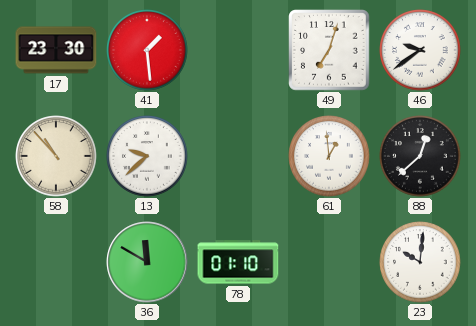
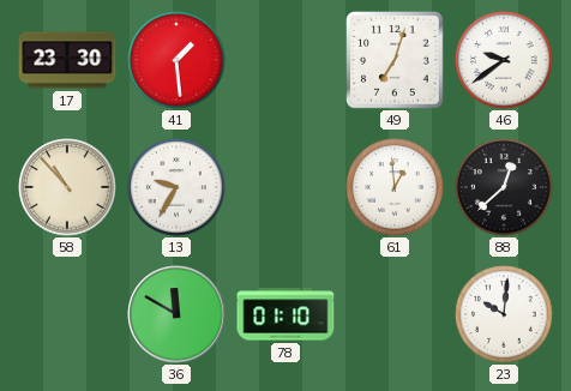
13: 9:38 -> 9:35 (176, 187)
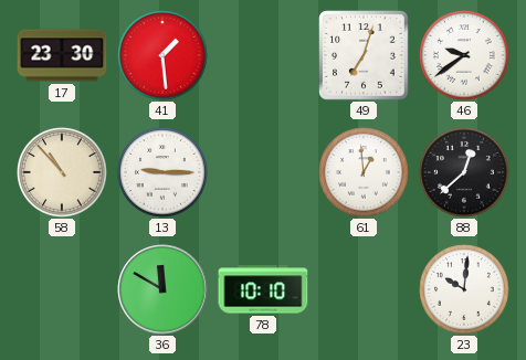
13: 9:35 -> 9:15 (162, 172)
78: 01:10 -> 10:10 (263, 289)
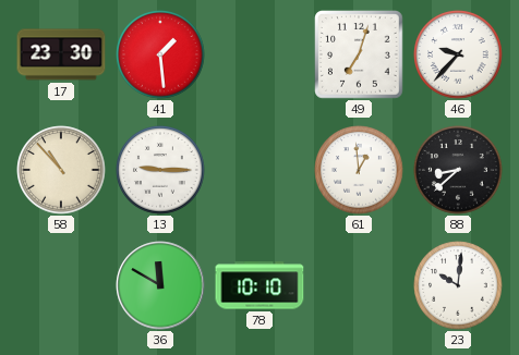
46: 9:39 -> 9:37 (458, 54)
88: 12:38 -> 8:38 (458, 170)
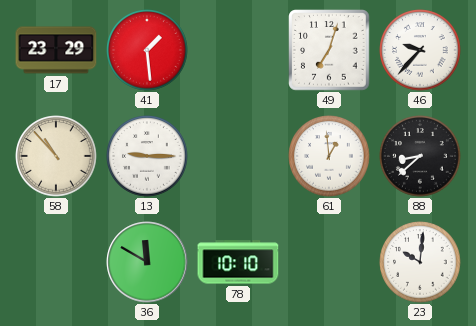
17: 23:30 -> 23:29 (56, 50)
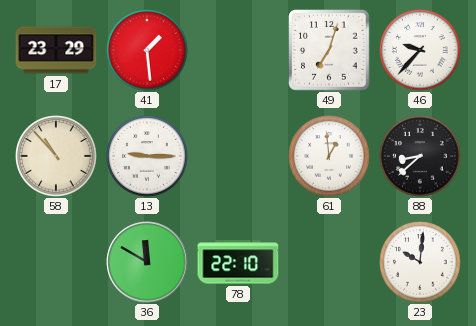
78: 10:10 -> 22:10 (238, 262)
